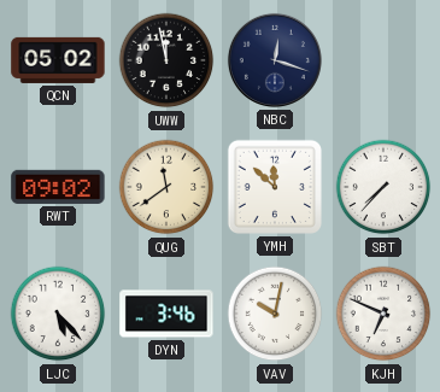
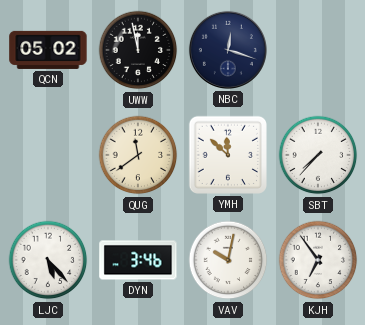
RWT: 09:02 -> none (58, 187)
KJH: 6:49 -> 6:54 (318, 260)
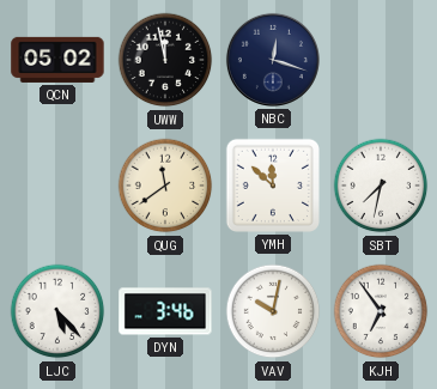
SBT: 7:37 -> 7:32 (381, 186)
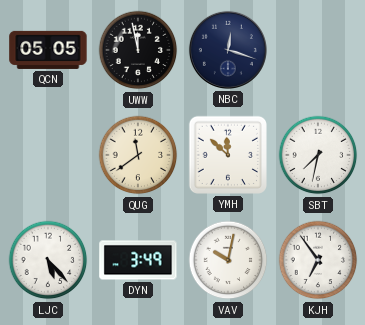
QCN: 05:02 -> 05:05 (48, 50)
DYN: 3:46 -> 3:49 (138, 260)
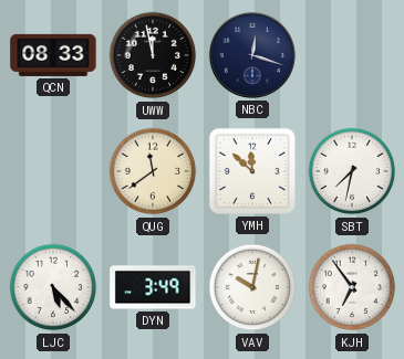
QCN: 05:05 -> 08:33 (53, 55)
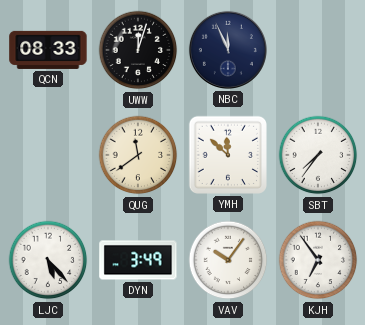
UWW: 11:58 -> 12:03 (138, 50)
NBC: 12:18 -> 11:56 (228, 50)
SBT: 7:32 -> 7:36 (318, 155)
VAV: 10:02 -> 10:06 (228, 260)
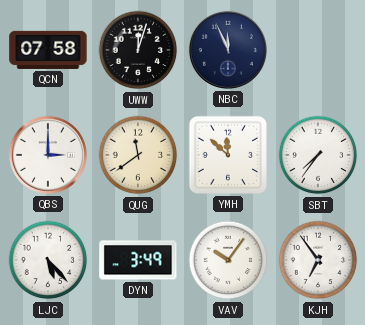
QCN: 08:33 -> 07:58 (48, 50)
QBS: none -> 3:00 (48, 155)
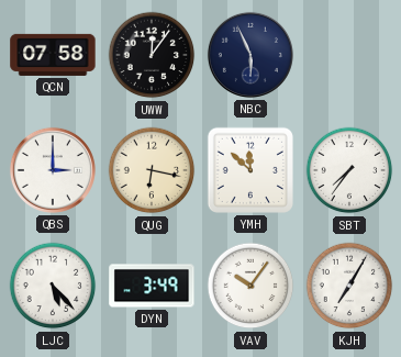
UWW: 12:03 -> 12:06 (152, 55)
NBC: 11:56 -> 5:56 (250, 55)
QUG: 11:39 -> 6:17 (152, 170)
KJH: 6:54 -> 7:05 (349, 286)
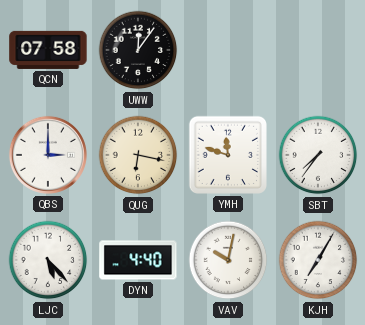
NBC: 5:56 -> none (250, 55)
YMH: 11:52 -> 11:48 (228, 155)
DYN: 3:49 -> 4:40 (138, 260)
VAV: 10:06 -> 10:02 (228, 260)
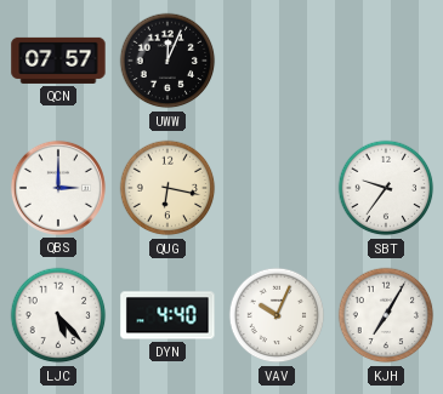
QCN: 07:58 -> 07:57 (58, 61)
UWW: 12:06 -> 12:04 (167, 61)
YMH: 11:48 -> none (228, 155)
SBT: 7:36 -> 9:36 (386, 188)
VAV: 10:02 -> 10:04 (277, 315)
